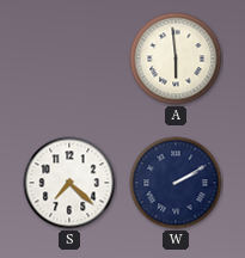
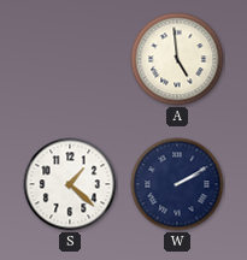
A: 5:59 -> 4:59 (177, 59)
S: 7:22 -> 1:22 (70, 184)
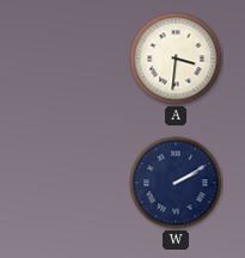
A: 4:59 -> 3:31 (176, 59)
S: 1:22 -> none (70, 184)
